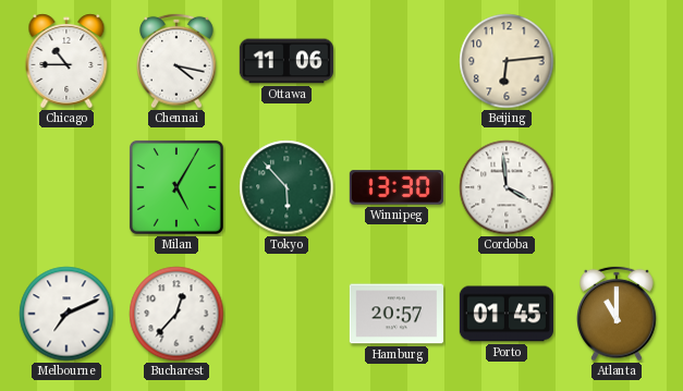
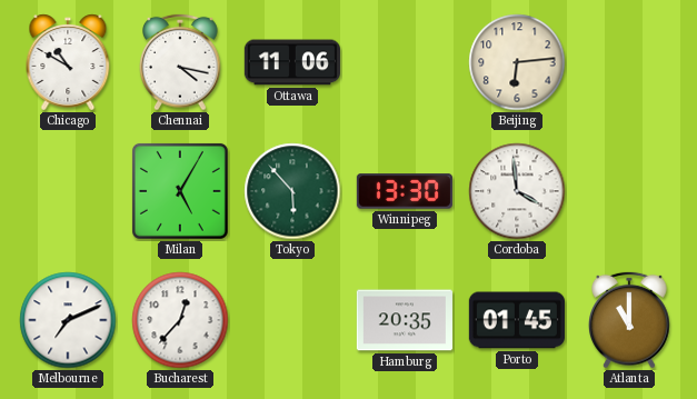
Chicago: 10:45 -> 10:50 (68, 62)
Hamburg: 20:57 -> 20:35 (405, 320)
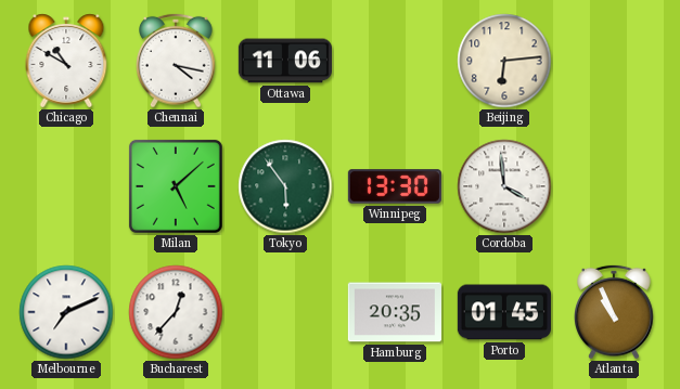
Milan: 5:05 -> 5:08 (176, 186)
Tokyo: 5:53 -> 5:54 (285, 186)
Atlanta: 11:00 -> 10:56 (615, 312)
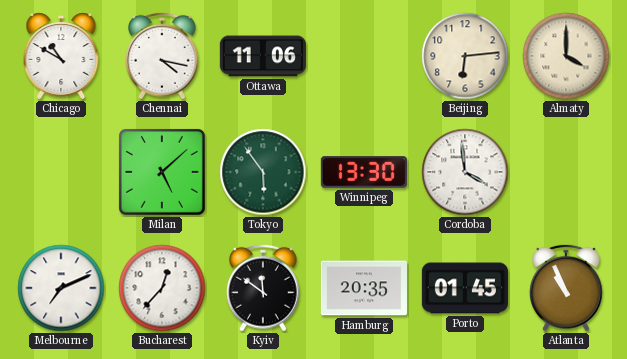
Almaty: none -> 4:00 (566, 56)
Kyiv: none -> 11:51 (264, 288)
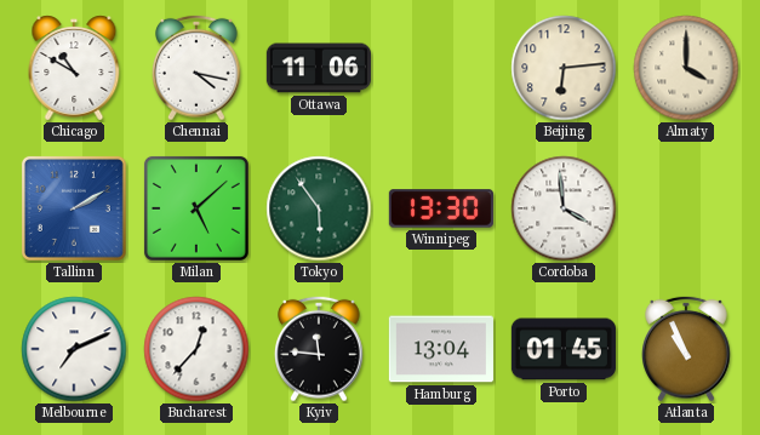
Tallinn: none -> 2:10 (74, 208)
Kyiv: 11:51 -> 11:46 (320, 349)
Hamburg: 20:35 -> 13:04 (441, 349)
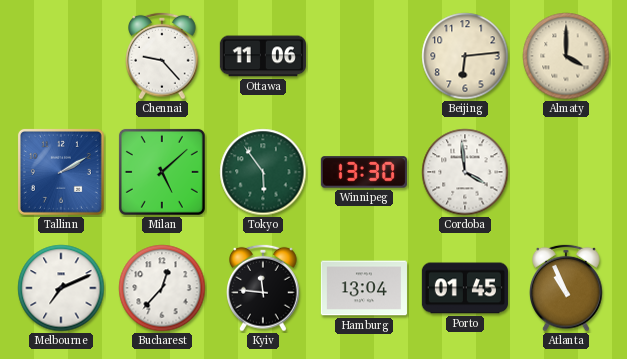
Chicago: 10:50 -> none (74, 68)
Chennai: 4:17 -> 9:23 (163, 56)
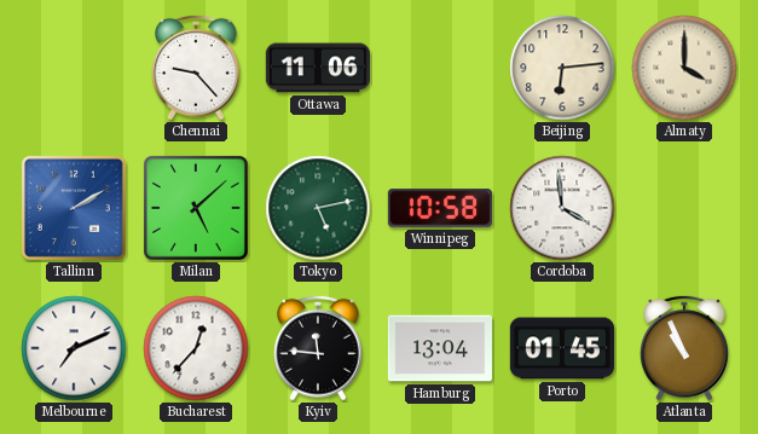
Tokyo: 5:54 -> 5:13 (318, 208)
Winnipeg: 13:30 -> 10:58 (440, 208)
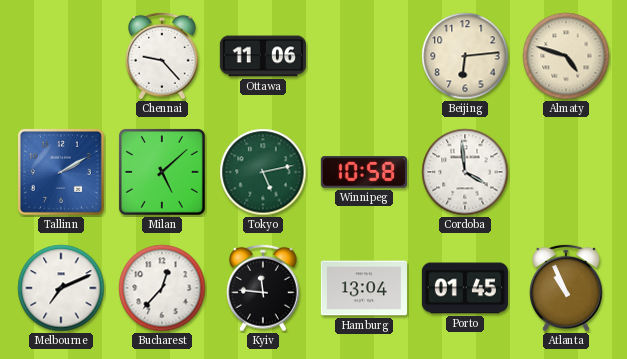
Almaty: 4:00 -> 4:48 (566, 56)
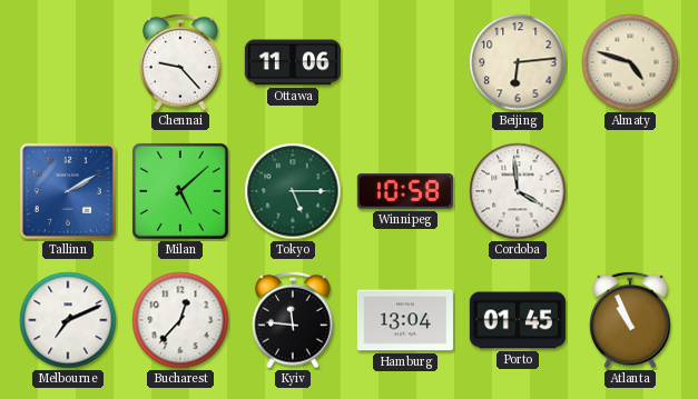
Tokyo: 5:13 -> 5:15 (293, 191)
